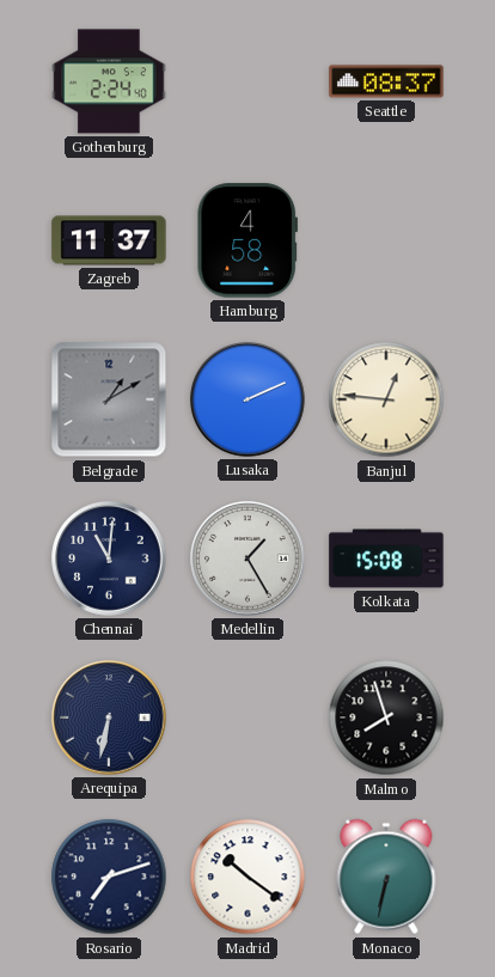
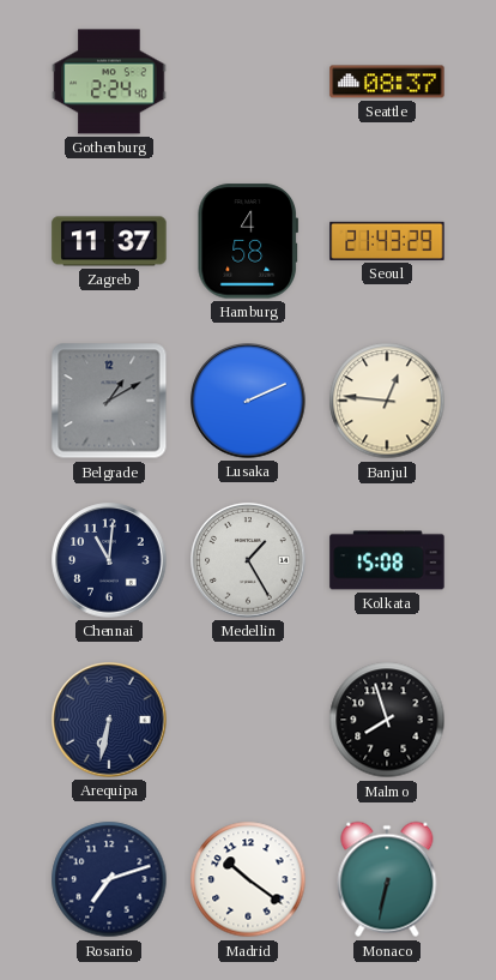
Seoul: none -> 21:43 (387, 241)
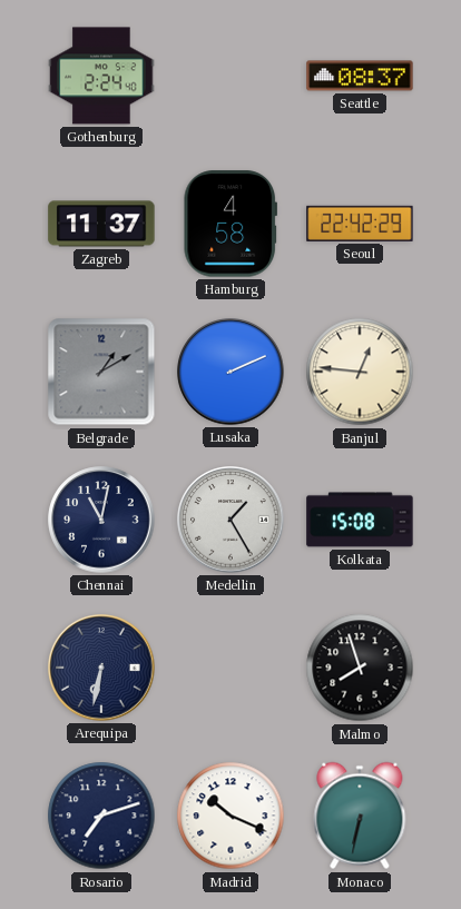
Seoul: 21:43 -> 22:42 (360, 224)
Chennai: 11:01 -> 11:02 (101, 520)
Madrid: 10:21 -> 10:19 (230, 816)
